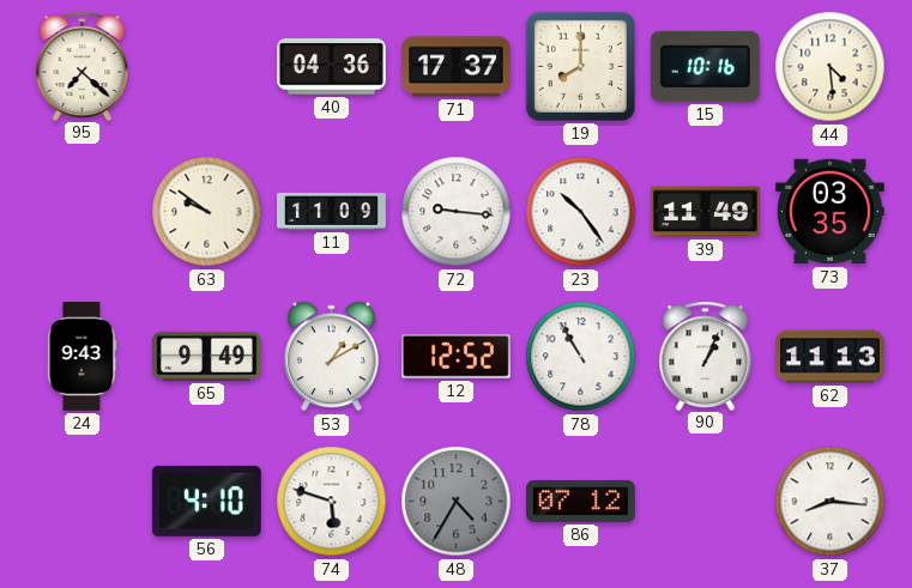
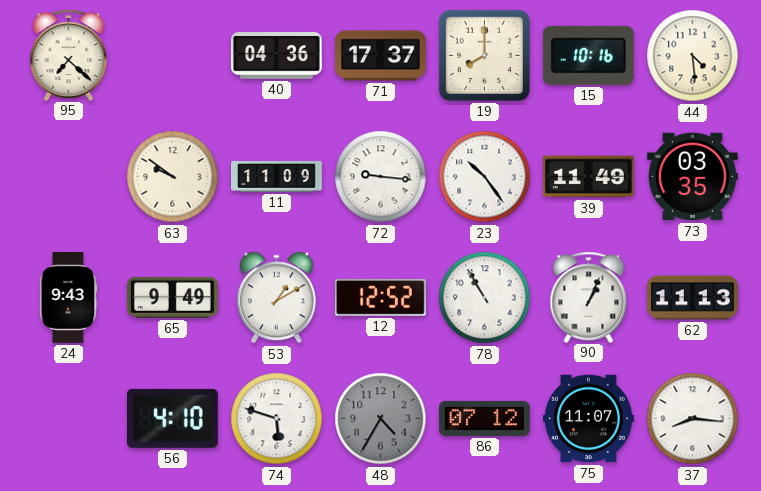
75: none -> 11:07 (588, 419)
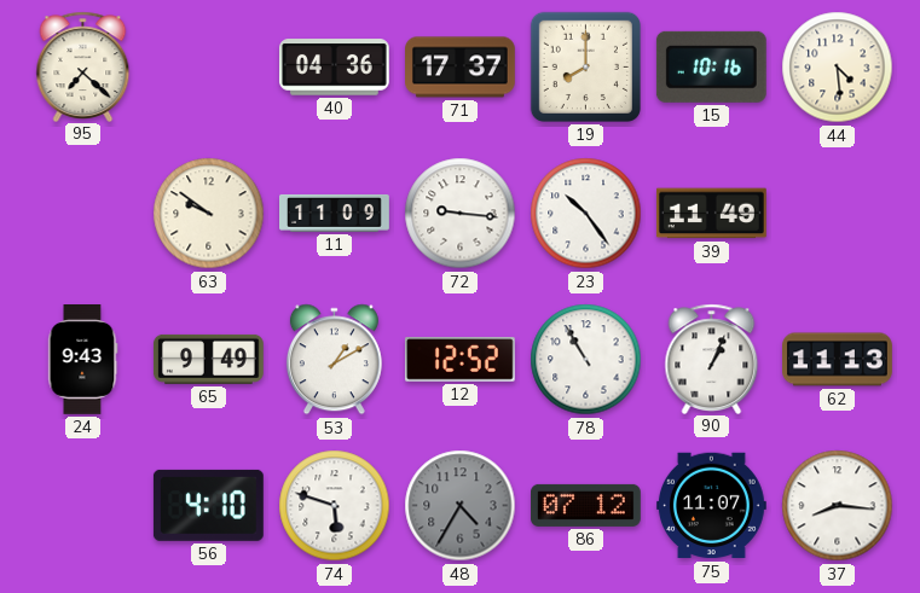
73: 03:35 -> none (692, 177)
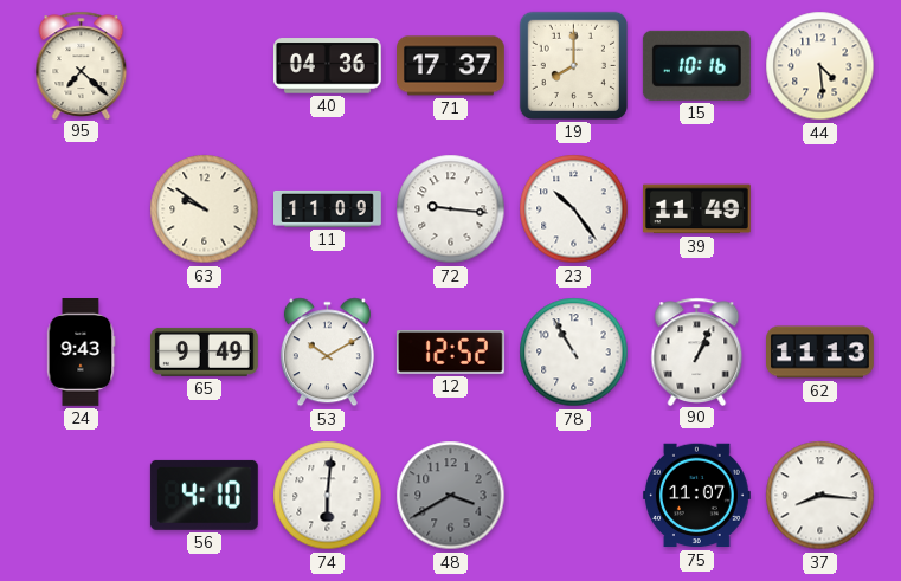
53: 1:10 -> 10:10 (327, 353)
74: 5:48 -> 6:01 (328, 496)
48: 4:35 -> 3:40 (451, 496)
86: 07:12 -> none (586, 505)
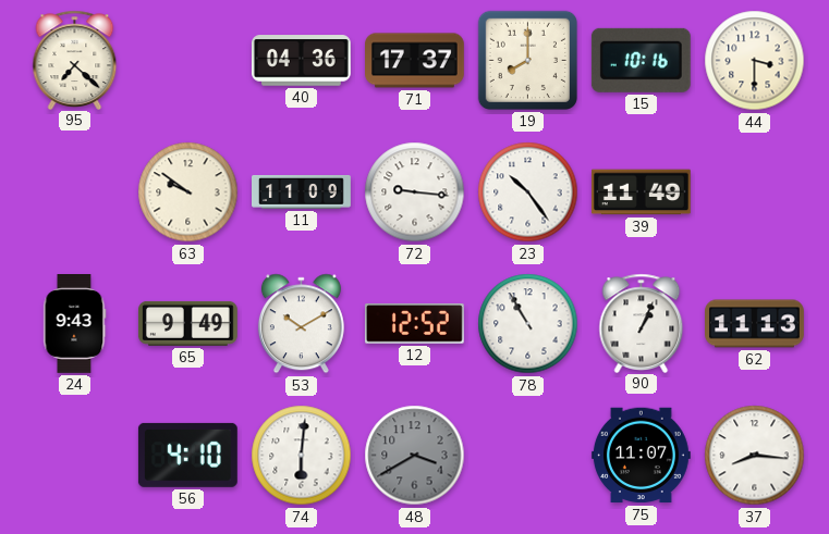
44: 4:29 -> 3:30 (755, 61)
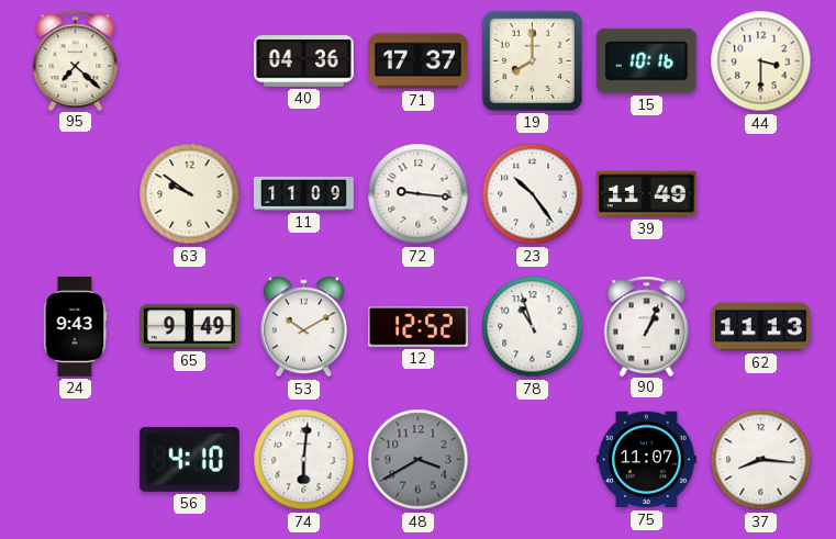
78: 10:55 -> 10:57 (533, 327)
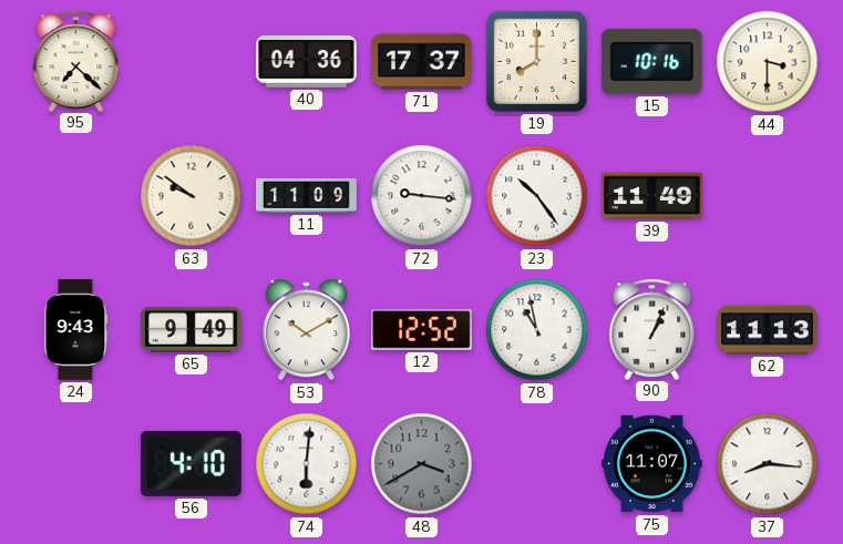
78: 10:57 -> 10:58 (537, 330)
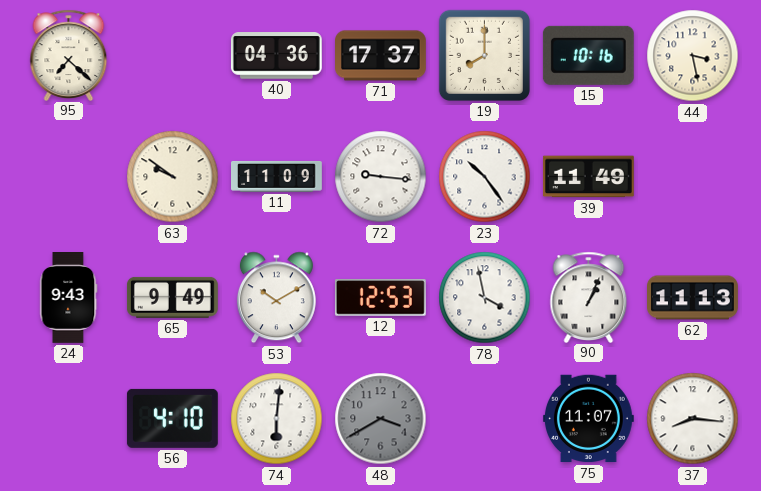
44: 3:30 -> 3:28 (693, 56)
12: 12:52 -> 12:53 (380, 298)
78: 10:58 -> 3:58 (485, 298)
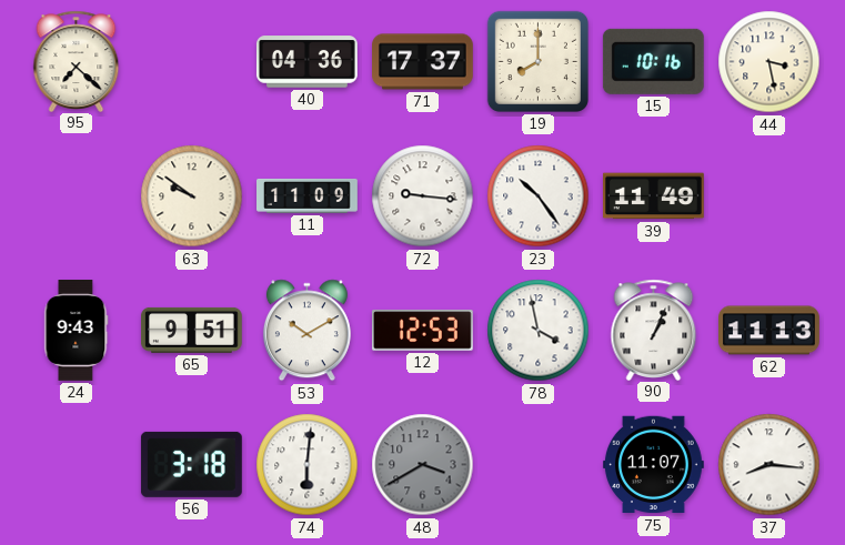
65: 9:49 -> 9:51 (191, 330)
56: 4:10 -> 3:18 (191, 464)
